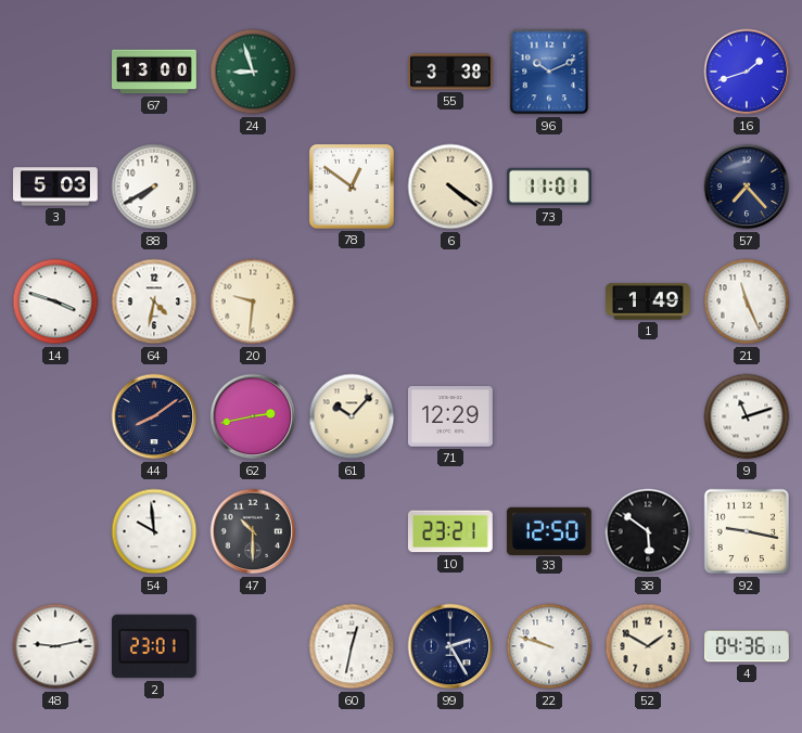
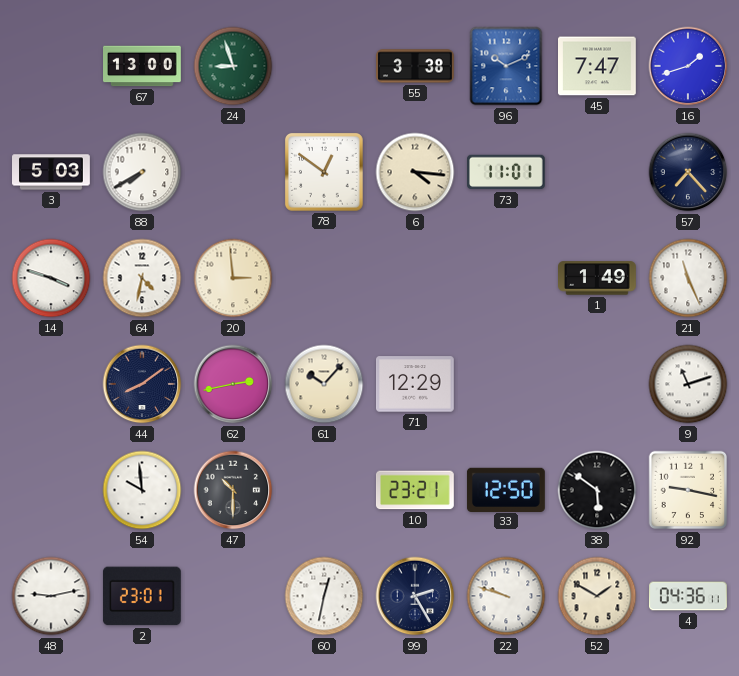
45: none -> 7:47 (598, 66)
6: 4:21 -> 4:16 (415, 172)
20: 9:31 -> 2:59 (233, 278)
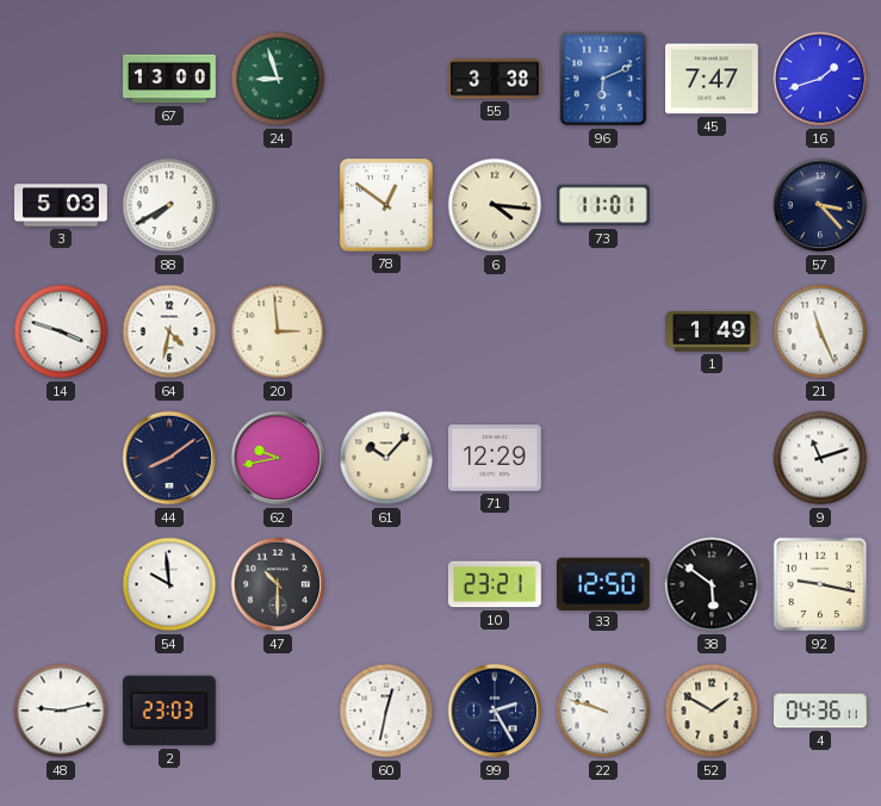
96: 10:11 -> 6:11 (603, 79)
57: 7:23 -> 3:23 (820, 205)
62: 2:43 -> 9:43 (278, 458)
2: 23:01 -> 23:03 (169, 711)
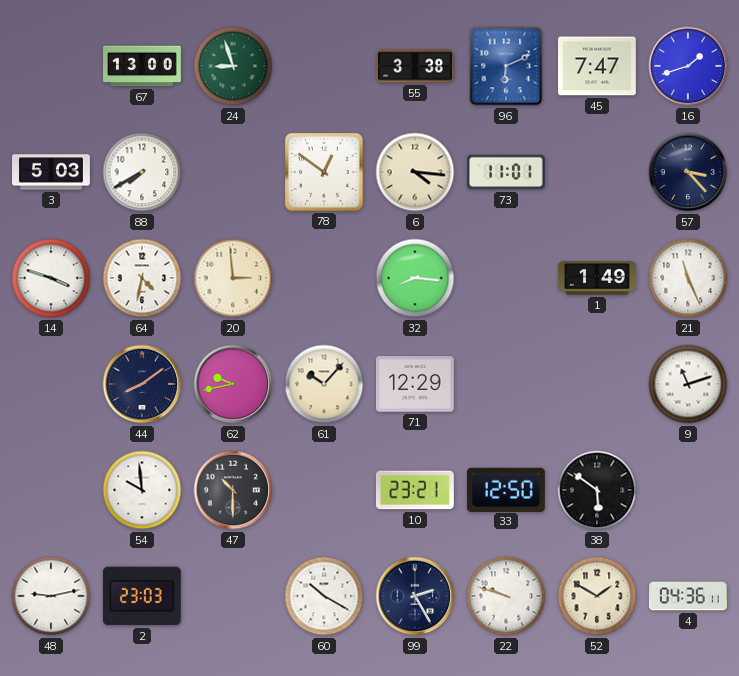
32: none -> 8:16 (415, 278)
92: 9:17 -> none (820, 584)
60: 12:32 -> 10:20 (324, 596)
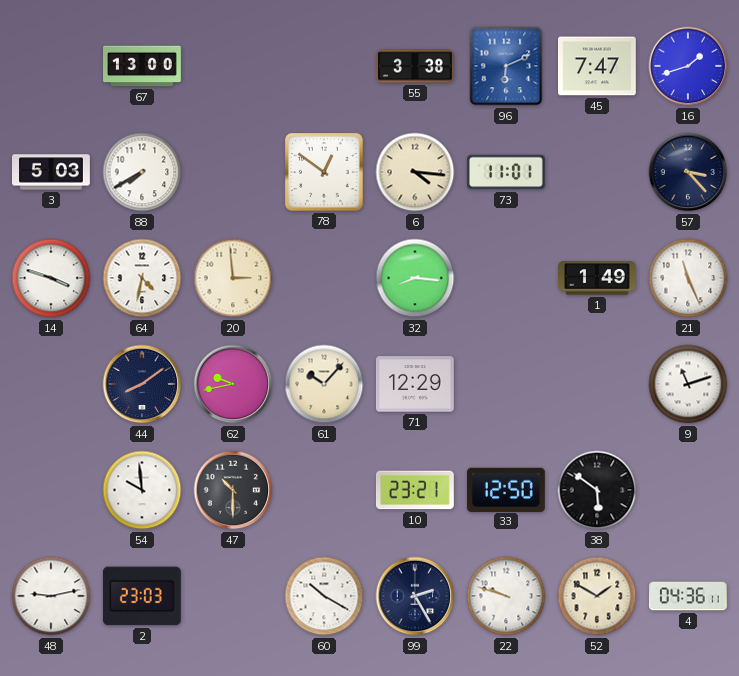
24: 8:57 -> none (233, 66)
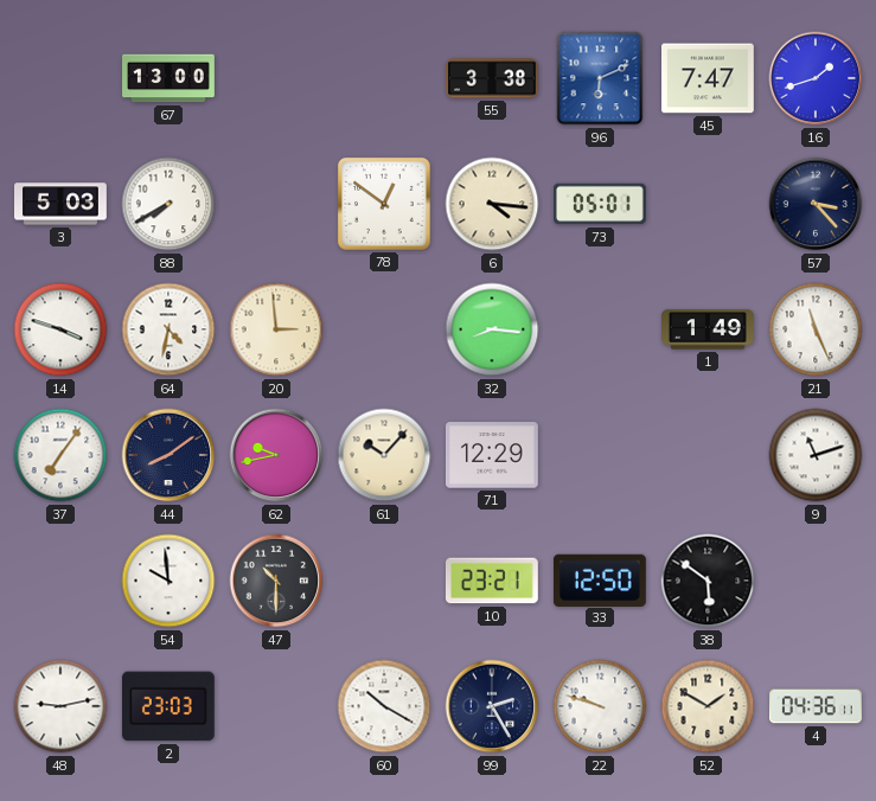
73: 11:01 -> 05:01 (601, 204)
37: none -> 7:06 (60, 455)
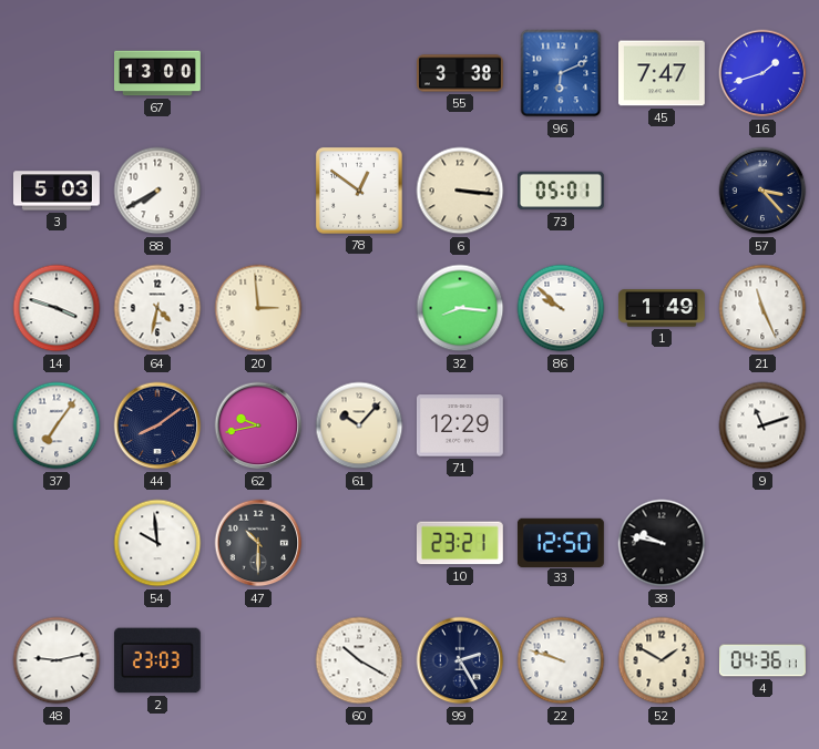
6: 4:16 -> 3:16 (460, 191)
86: none -> 9:52 (561, 308)
38: 5:51 -> 9:47 (662, 543)
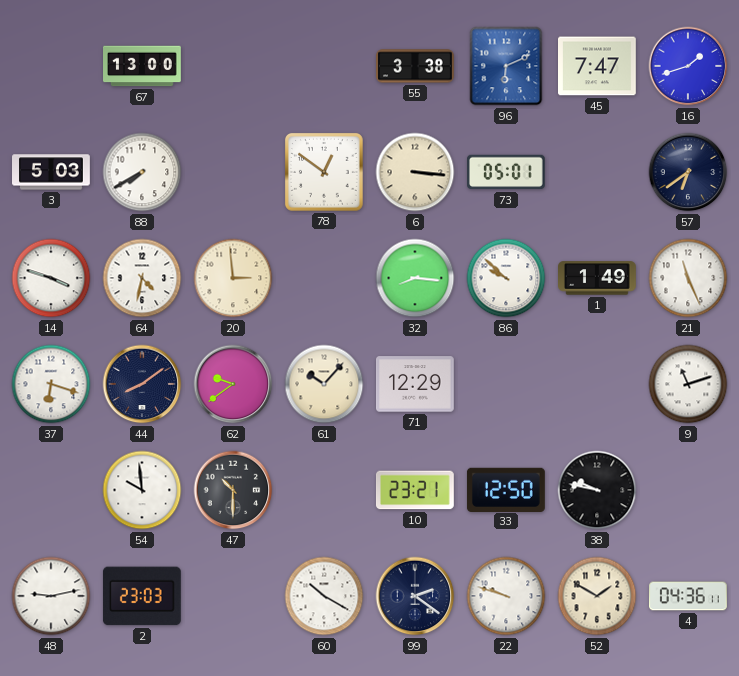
57: 3:23 -> 6:39 (688, 172)
37: 7:06 -> 6:18 (51, 384)
62: 9:43 -> 9:39 (233, 384)
99: 2:25 -> 2:21 (415, 596)
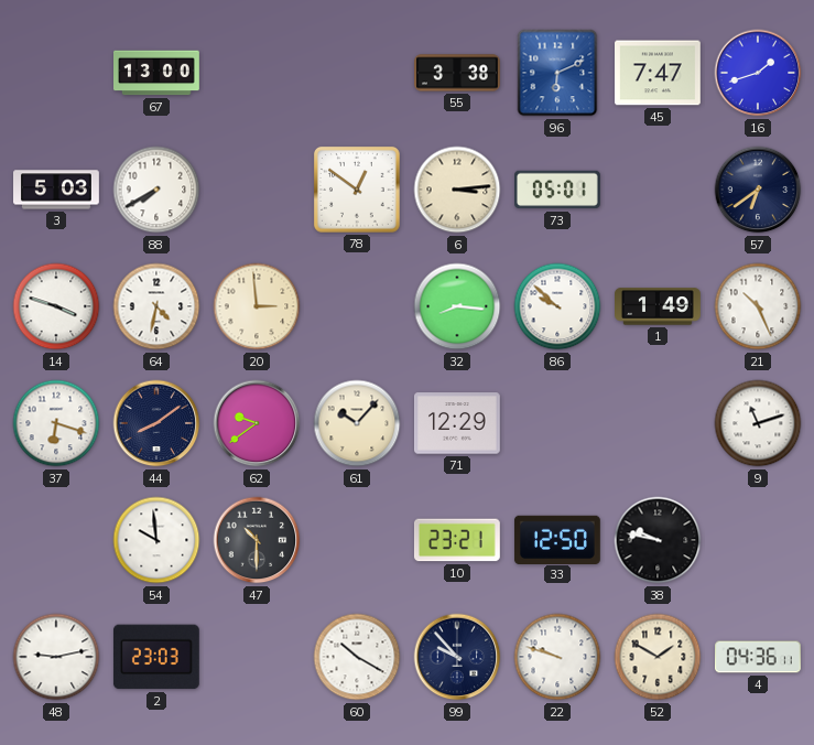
6: 3:16 -> 3:14 (457, 190)
21: 11:26 -> 10:26 (758, 306)
99: 2:21 -> 9:53 (457, 657)
